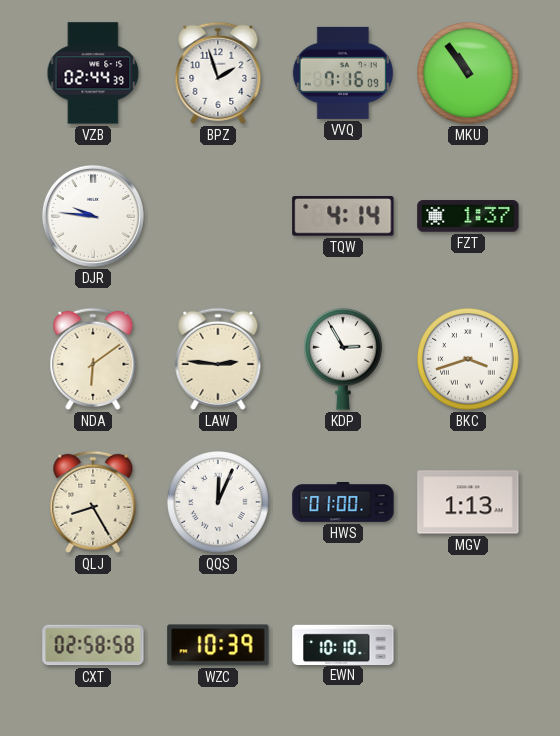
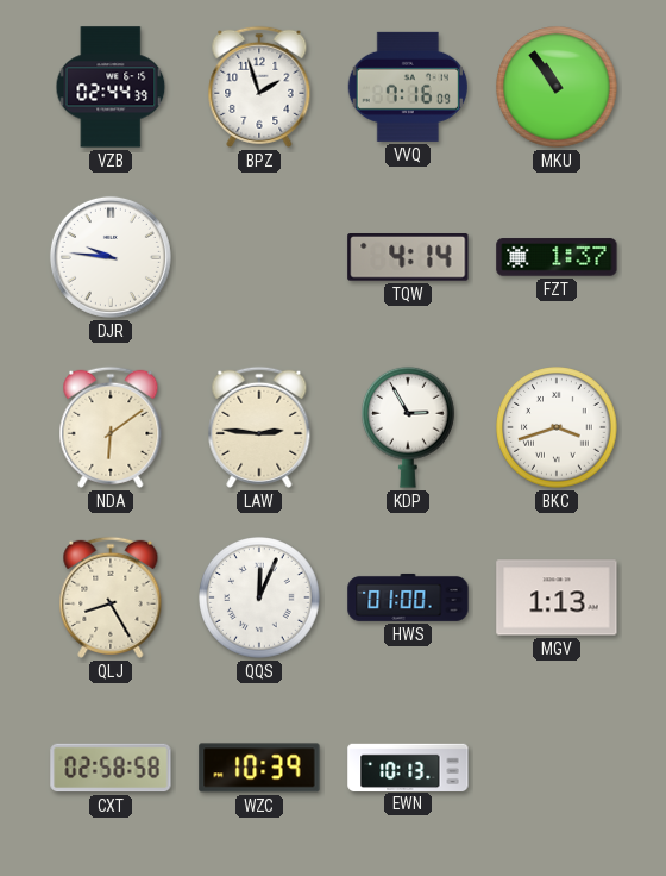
EWN: 10:10 -> 10:13 (408, 766)
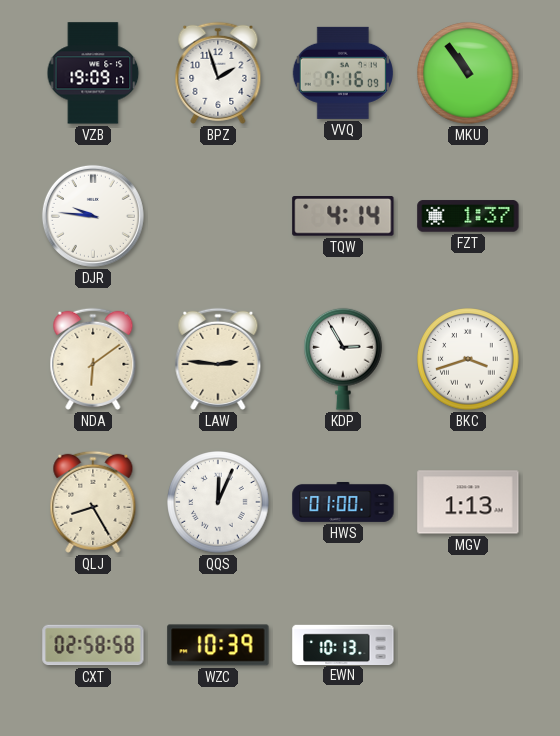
VZB: 02:44 -> 19:09 (93, 73)
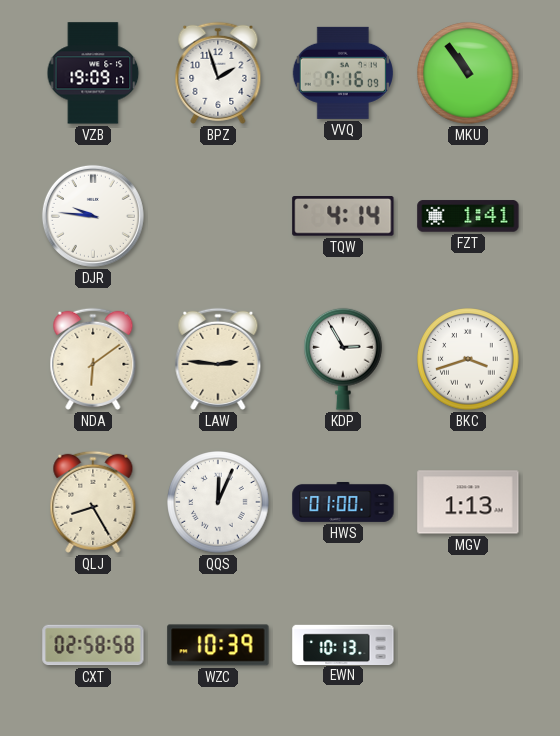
FZT: 1:37 -> 1:41 (468, 216)
